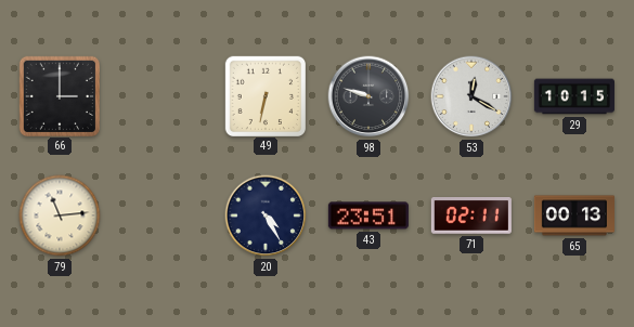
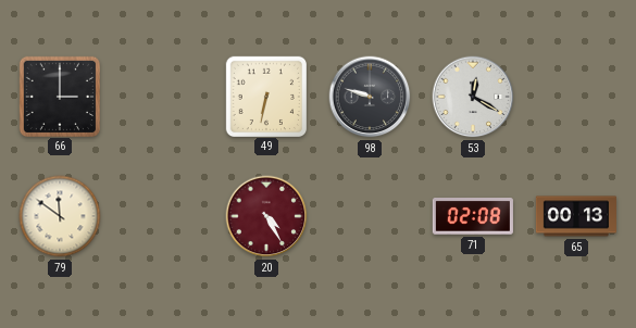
29: 10:15 -> none (574, 96)
79: 11:14 -> 11:51 (60, 216)
20 dial: navy -> burgundy (266, 216)
43: 23:51 -> none (368, 215)
71: 02:11 -> 02:08 (473, 216)
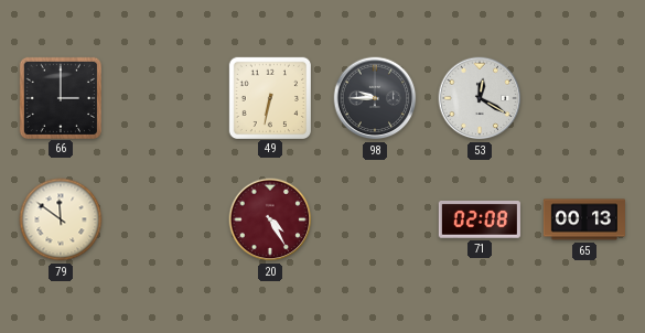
98: 9:48 -> 9:45 (375, 98)
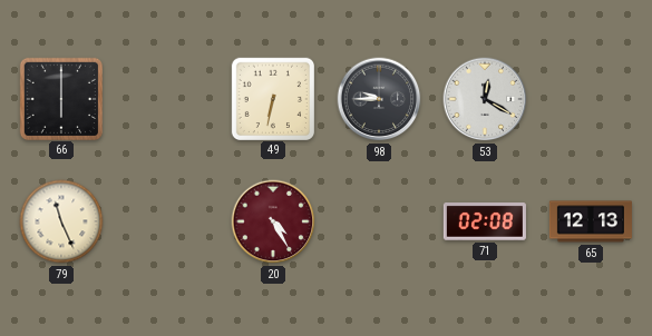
66: 3:00 -> 6:00 (60, 98)
79: 11:51 -> 11:26 (61, 221)
65: 00:13 -> 12:13 (591, 221)
